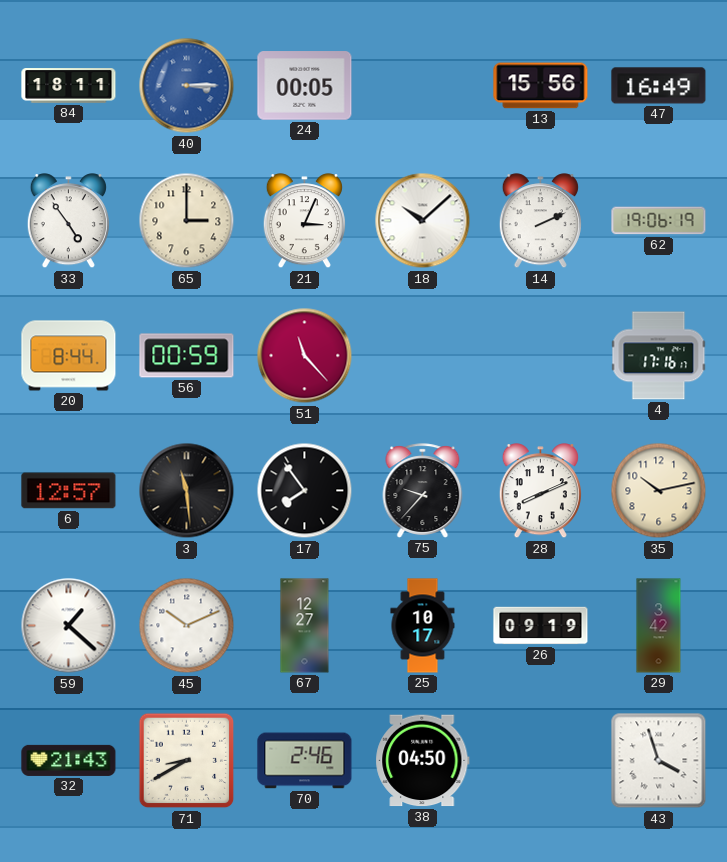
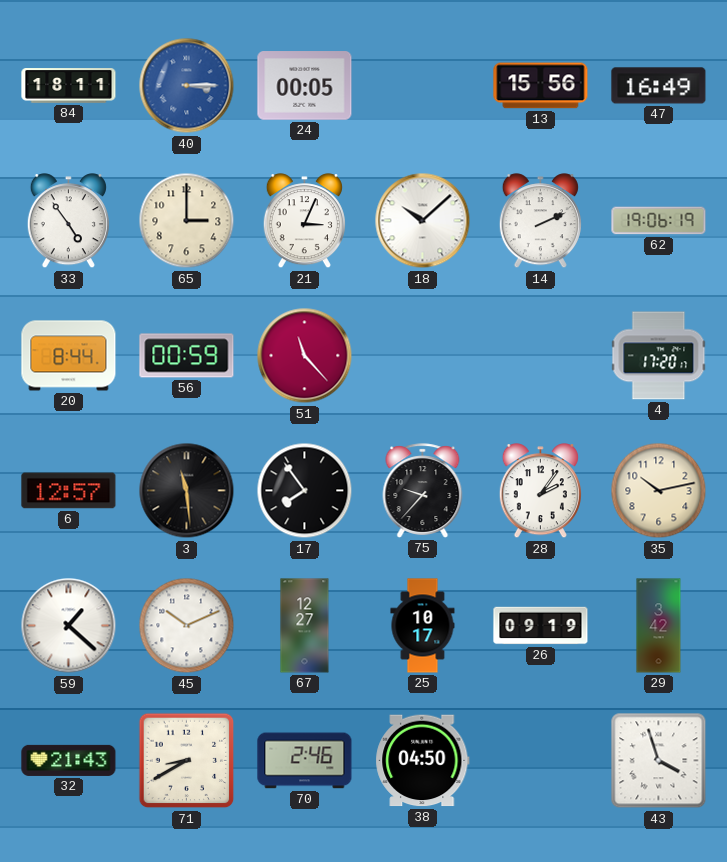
4: 17:16 -> 17:20 (659, 356)
28: 8:11 -> 2:06 (540, 491)
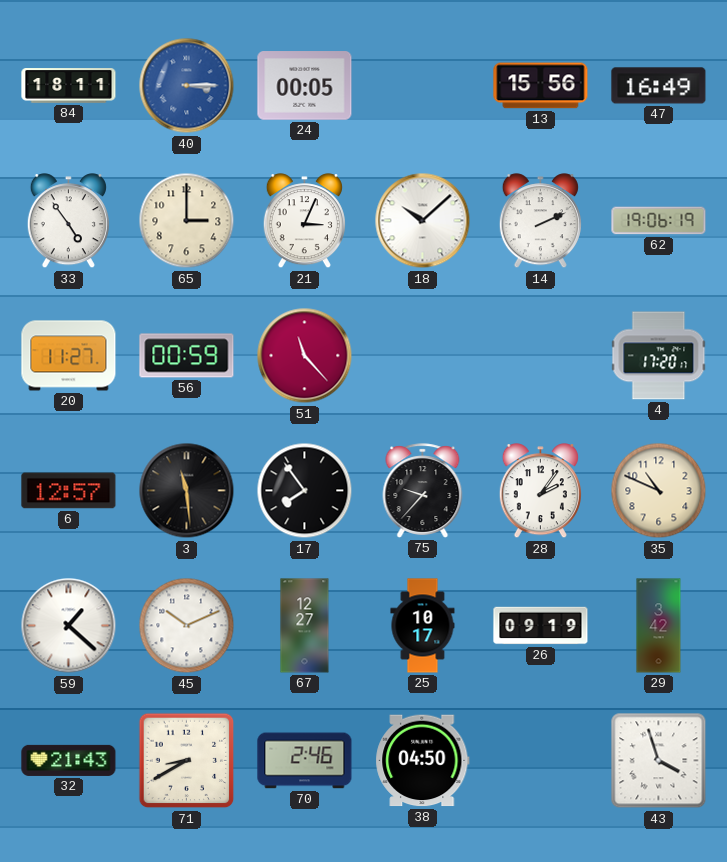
20: 8:44 -> 11:27 (69, 356)
35: 10:13 -> 10:49 (659, 491)
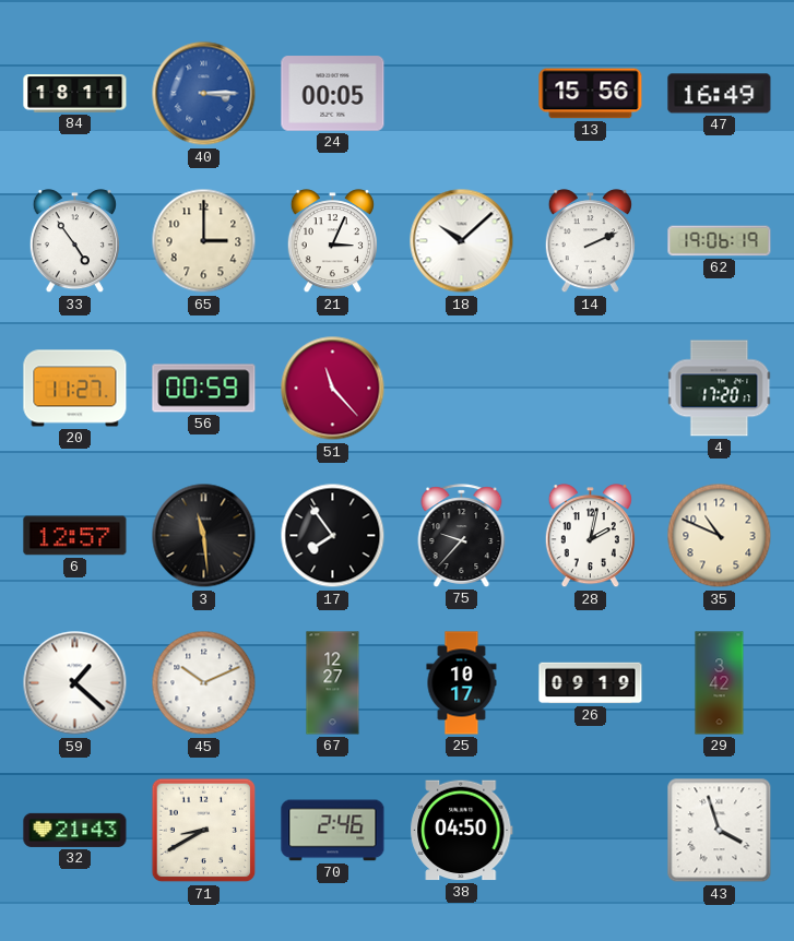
28: 2:06 -> 2:02 (590, 536)
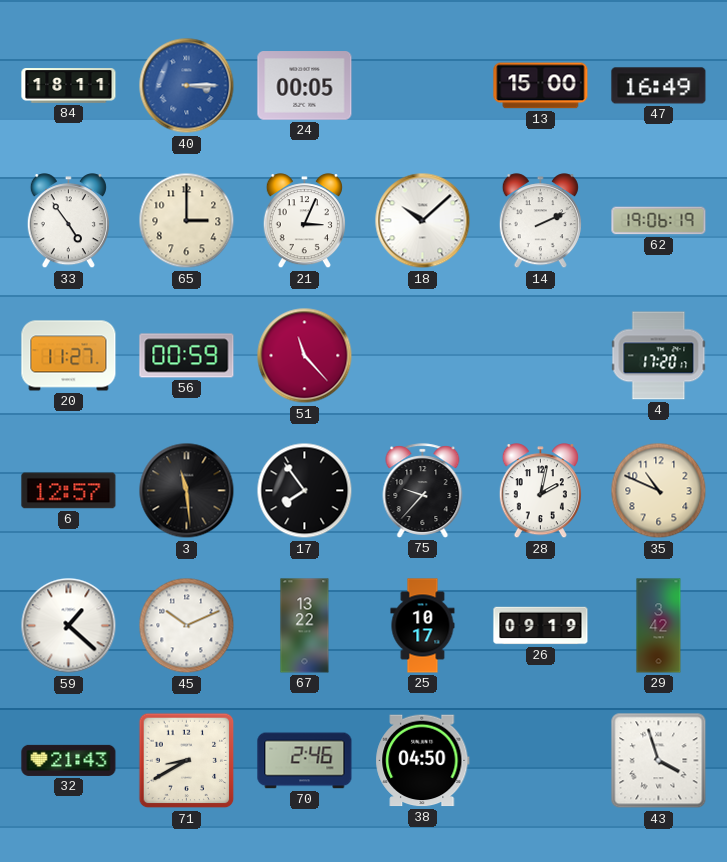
13: 15:56 -> 15:00 (541, 86)
67: 12:27 -> 13:22 (305, 626)
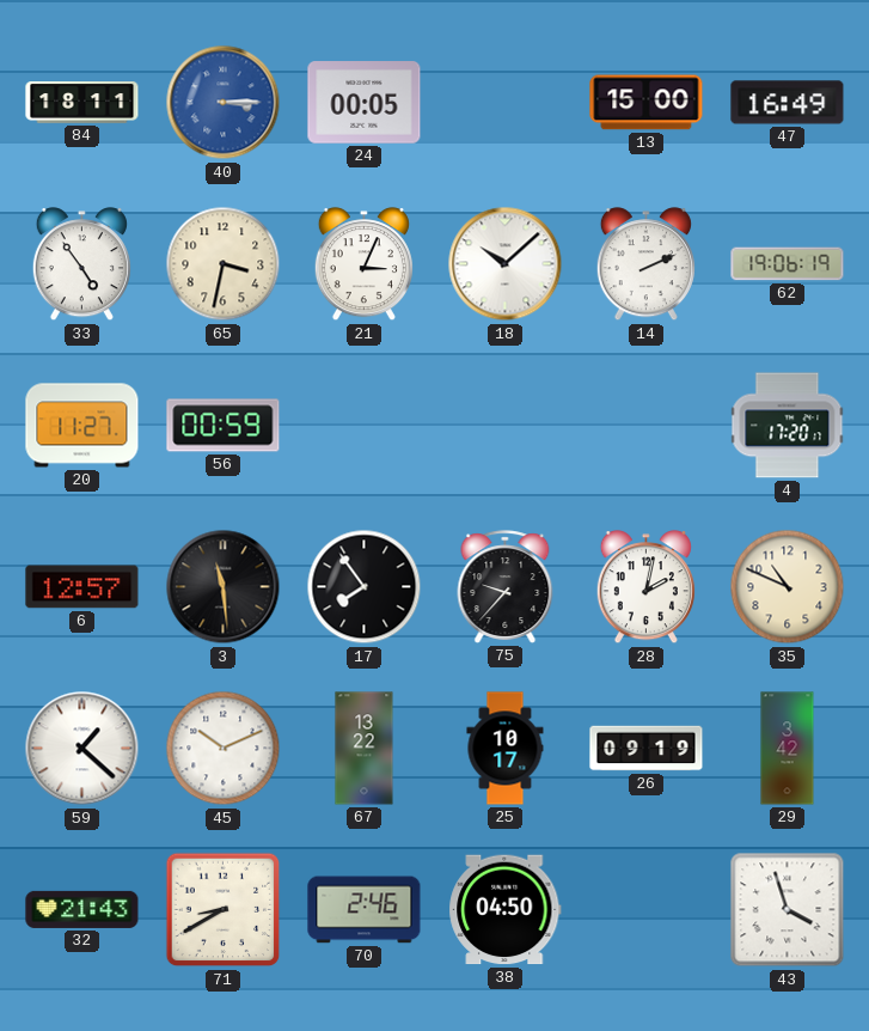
65: 3:00 -> 3:32 (224, 264)
51: 11:23 -> none (305, 356)
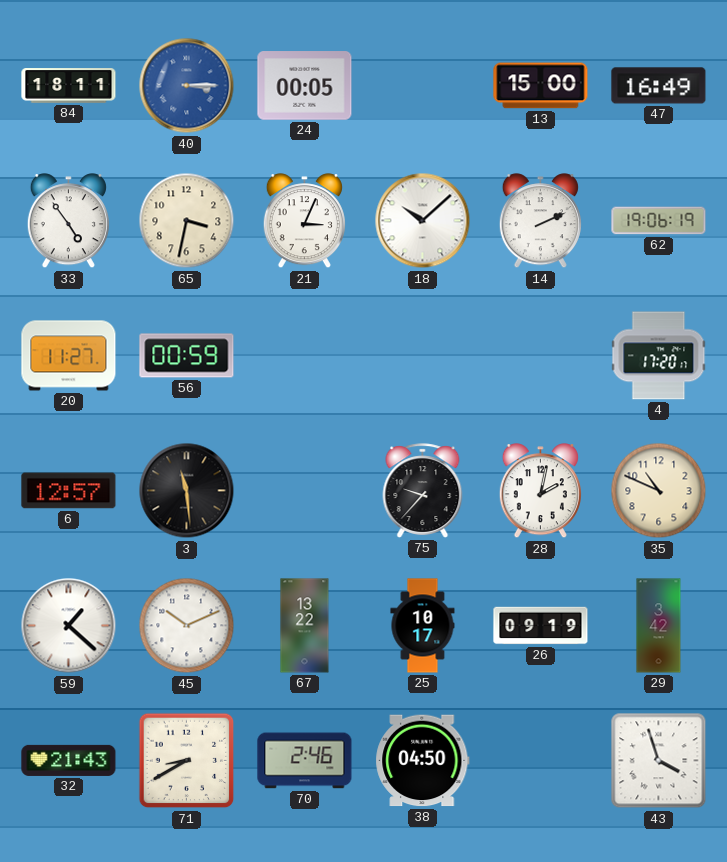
17: 7:54 -> none (365, 587)
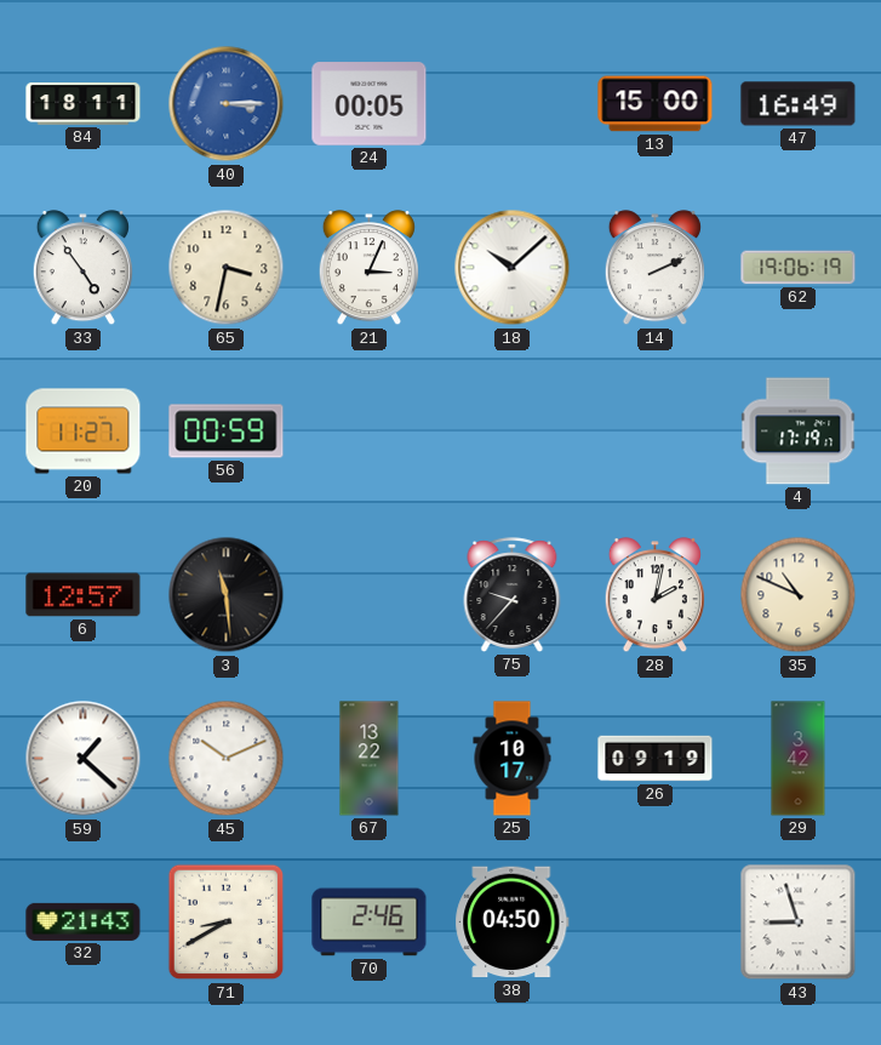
4: 17:20 -> 17:19 (799, 432)
43: 3:57 -> 8:57 (799, 923)
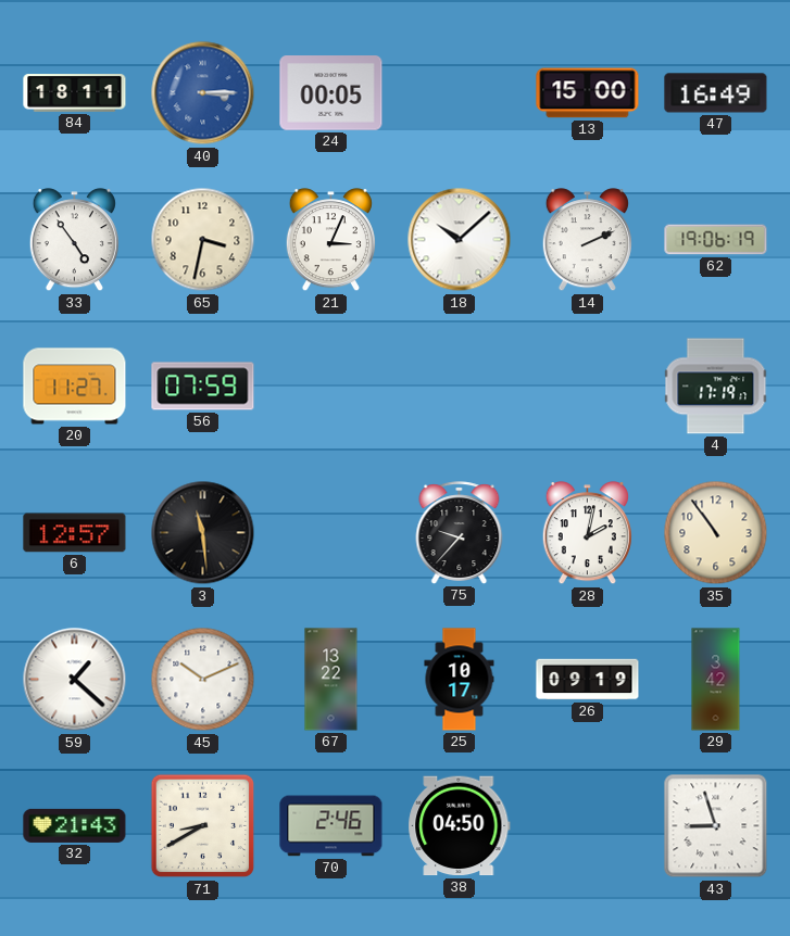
56: 00:59 -> 07:59 (203, 387)
35: 10:49 -> 10:54 (716, 533)
